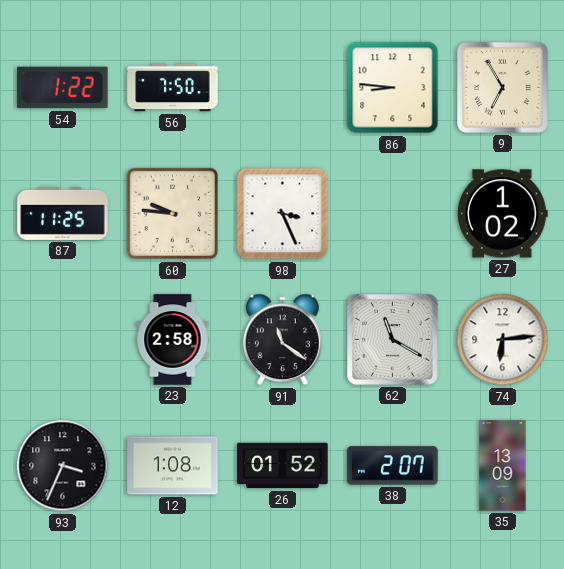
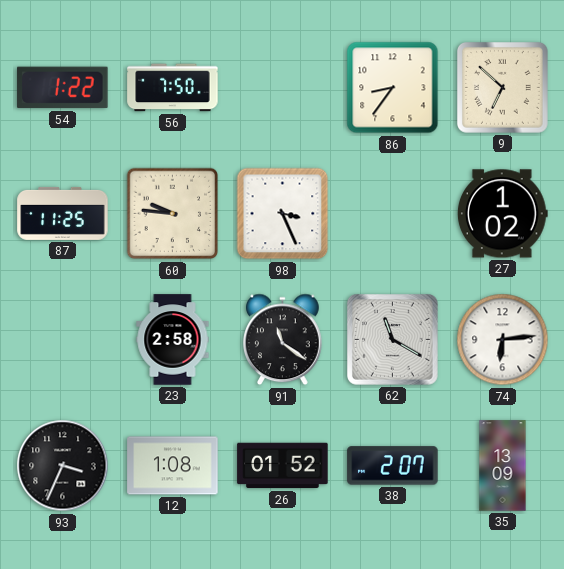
86: 8:46 -> 8:36 (393, 88)
9: 6:55 -> 6:52 (503, 88)
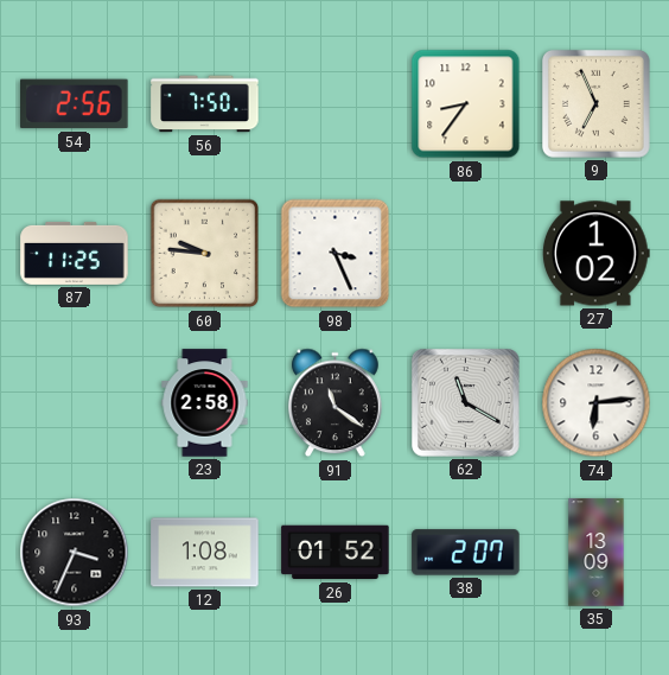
54: 1:22 -> 2:56 (75, 104)
9: 6:52 -> 6:56 (597, 104)
